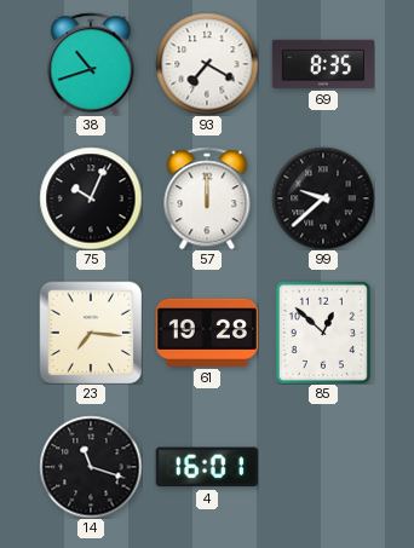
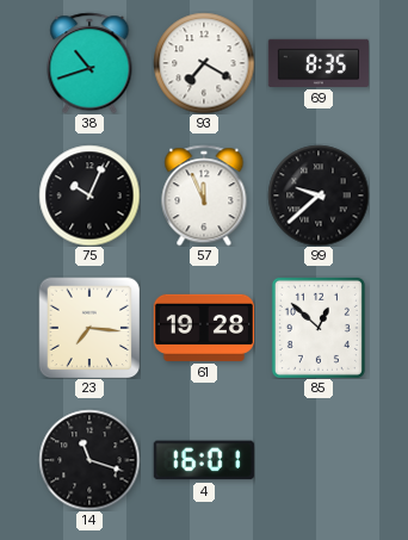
57: 12:00 -> 11:56 (204, 195)
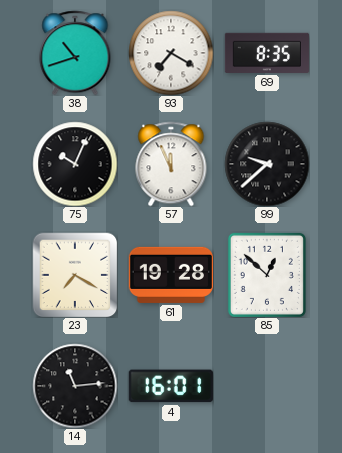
23: 7:16 -> 7:20 (75, 275)
14: 11:18 -> 11:14 (75, 386)
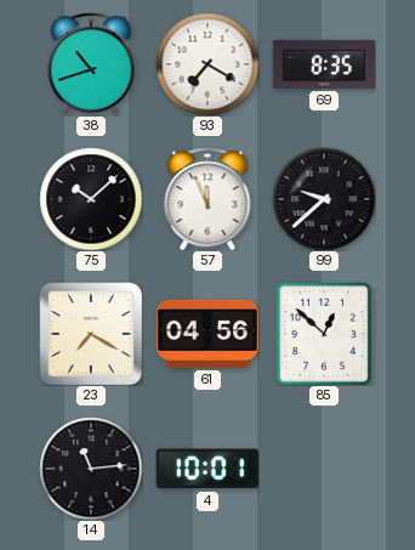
75: 10:04 -> 10:08 (91, 199)
61: 19:28 -> 04:56 (207, 334)
4: 16:01 -> 10:01 (207, 469)
